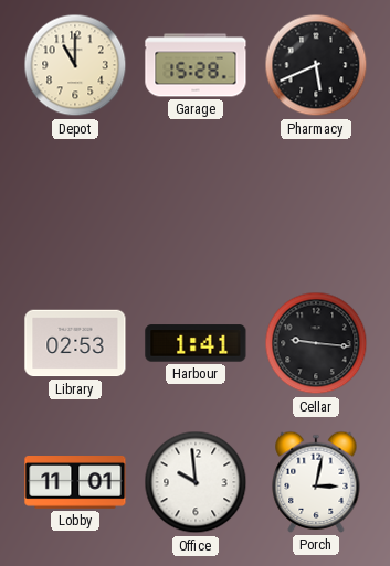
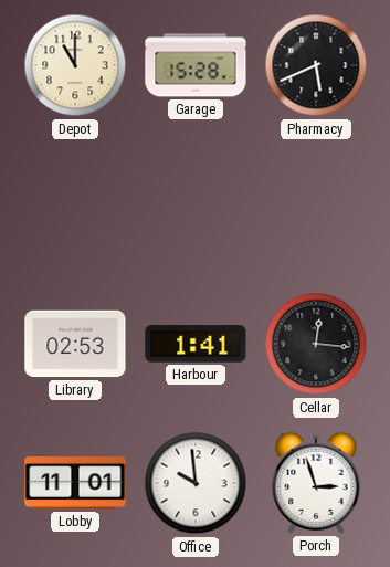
Cellar: 9:16 -> 12:16 (316, 344)
Porch: 3:02 -> 2:57 (316, 483)
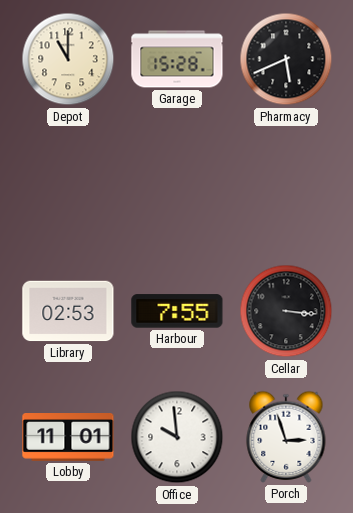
Harbour: 1:41 -> 7:55 (177, 311)
Cellar: 12:16 -> 3:16 (286, 311)
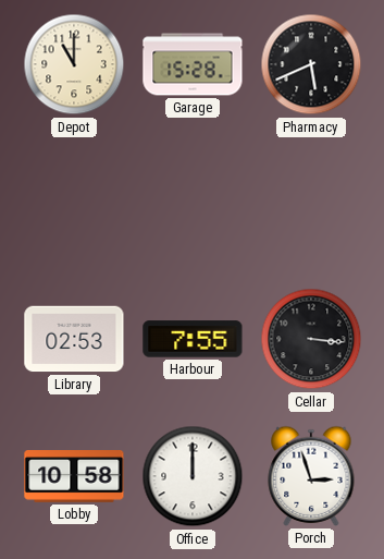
Lobby: 11:01 -> 10:58 (74, 477)
Office: 9:59 -> 12:00 (193, 476)
